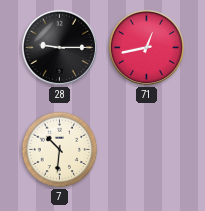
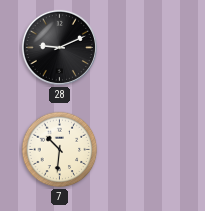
28: 9:15 -> 9:11 (59, 47)
71: 12:43 -> none (146, 47)
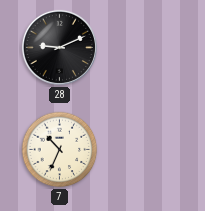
7: 10:31 -> 10:34 (60, 150)
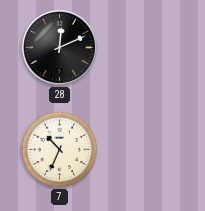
28: 9:11 -> 12:11 (59, 47)
